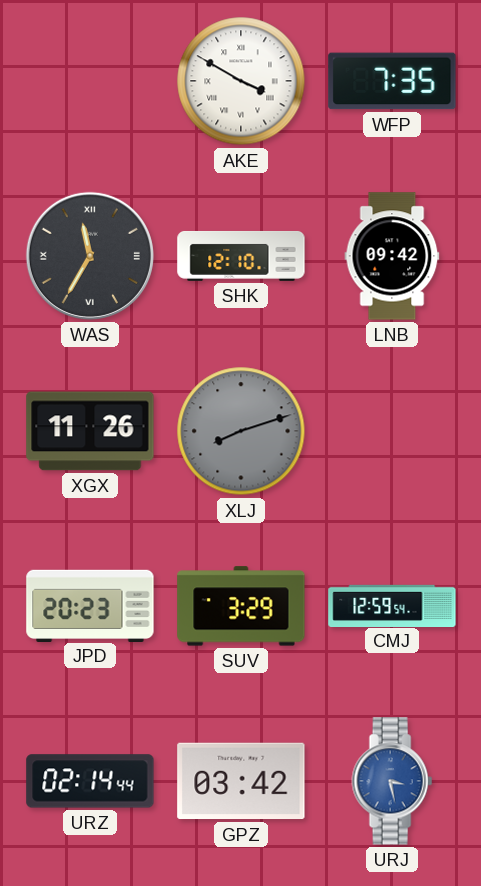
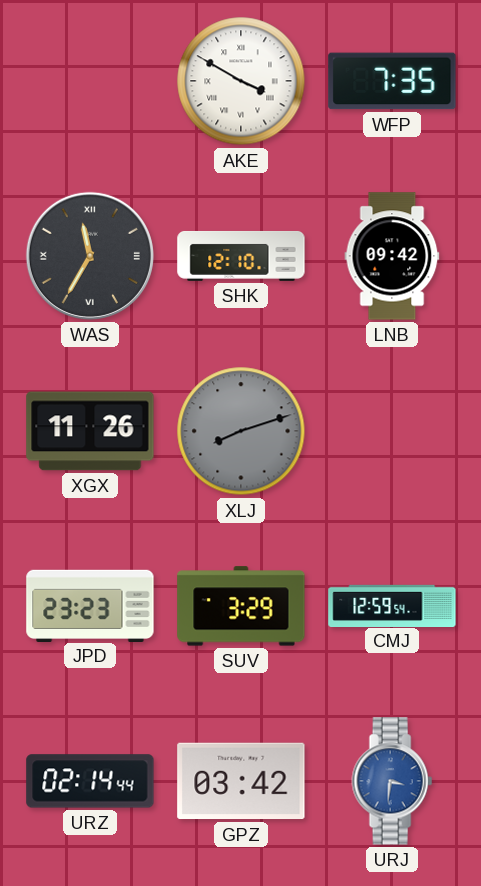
JPD: 20:23 -> 23:23 (90, 605)
URJ: 3:28 -> 3:31 (392, 781)
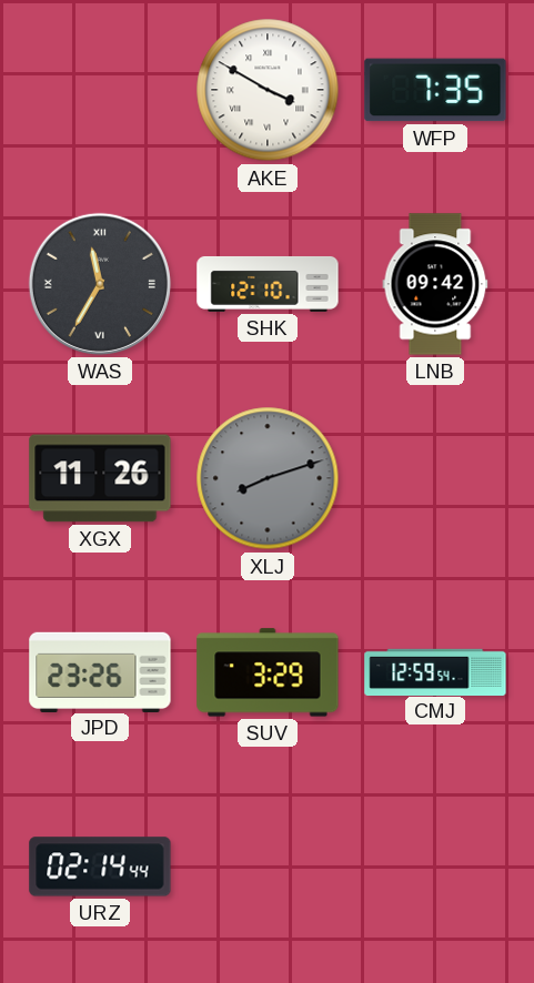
JPD: 23:23 -> 23:26 (100, 671)
GPZ: 03:42 -> none (241, 781)
URJ: 3:31 -> none (392, 781)
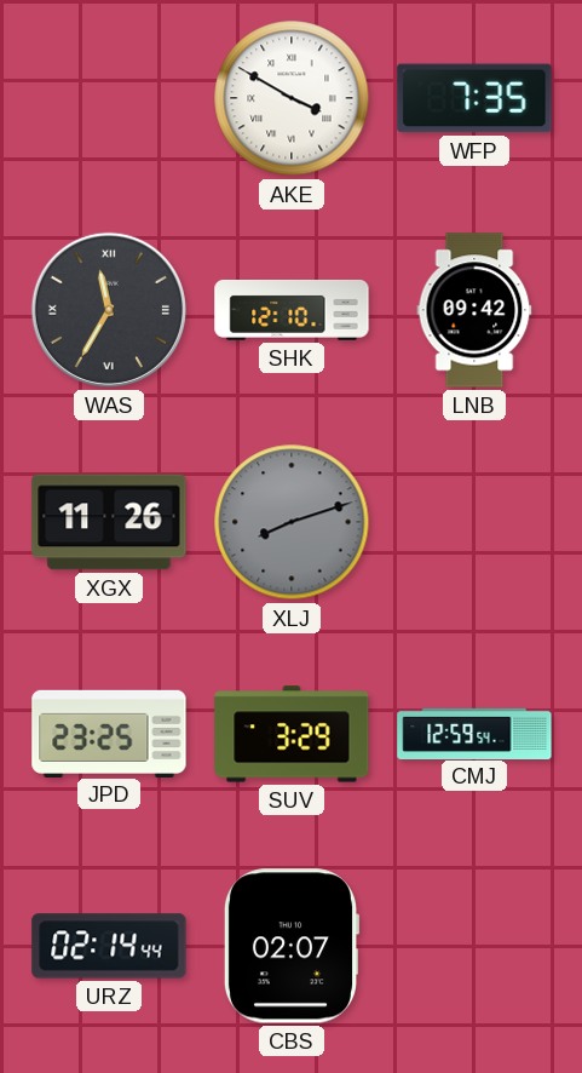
JPD: 23:26 -> 23:25 (109, 733)
CBS: none -> 02:07 (290, 946)
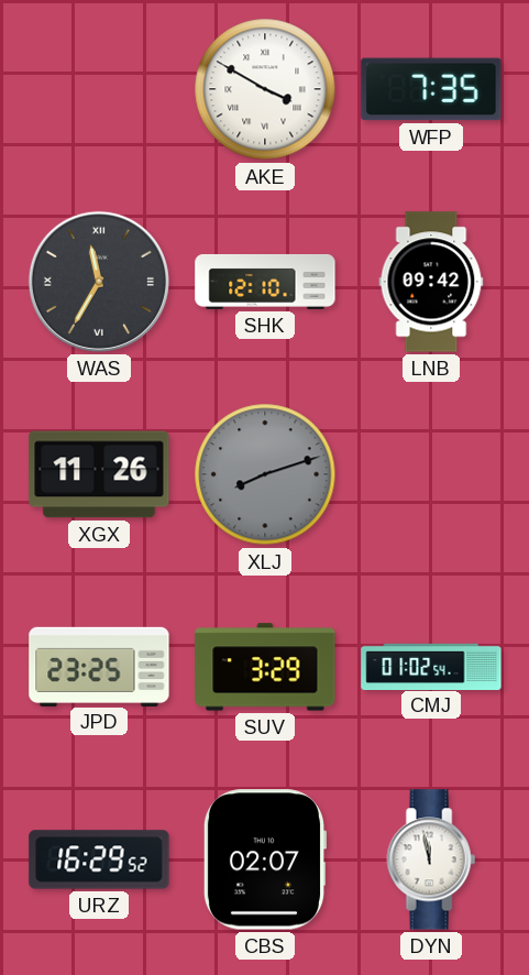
CMJ: 12:59 -> 01:02 (431, 666)
URZ: 02:14 -> 16:29 (99, 859)
DYN: none -> 11:58 (431, 859)
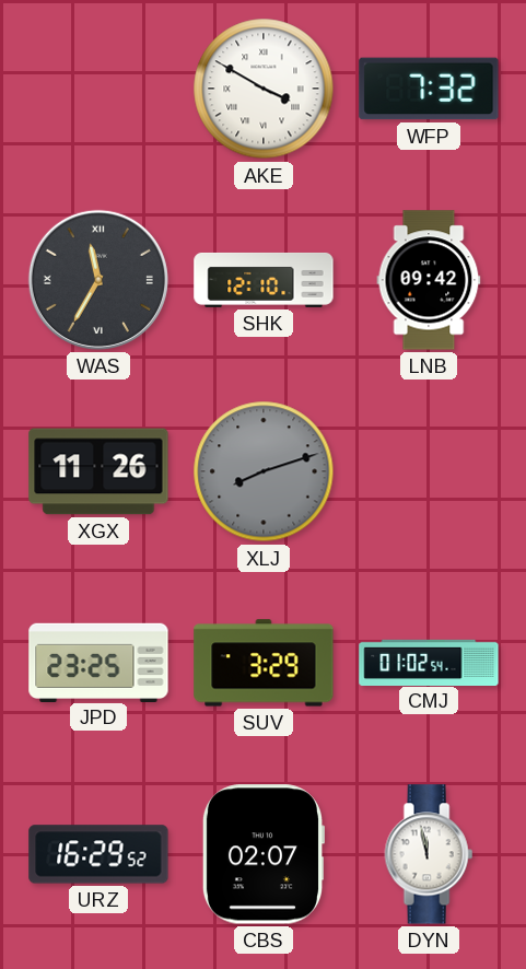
WFP: 7:35 -> 7:32 (429, 89)
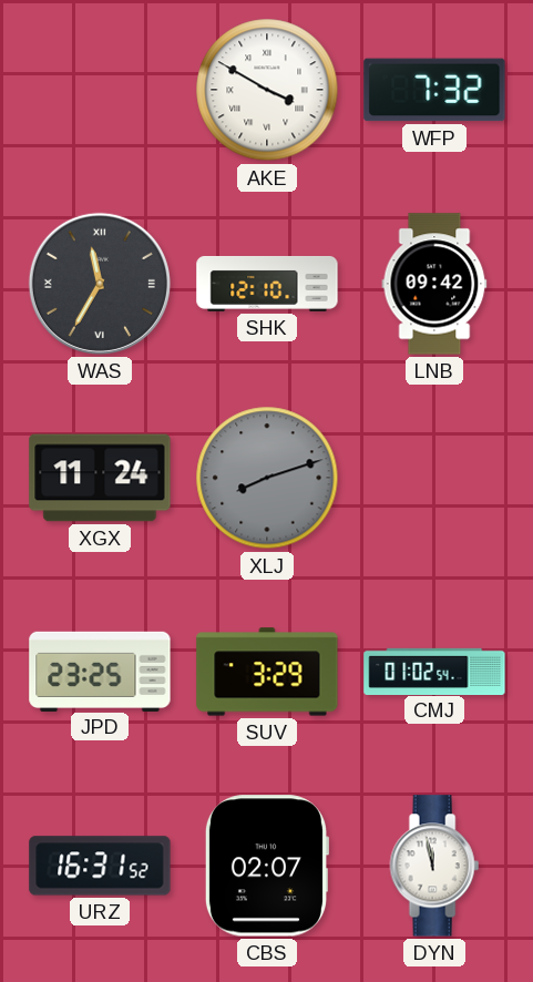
XGX: 11:26 -> 11:24 (100, 478)
URZ: 16:29 -> 16:31 (100, 866)
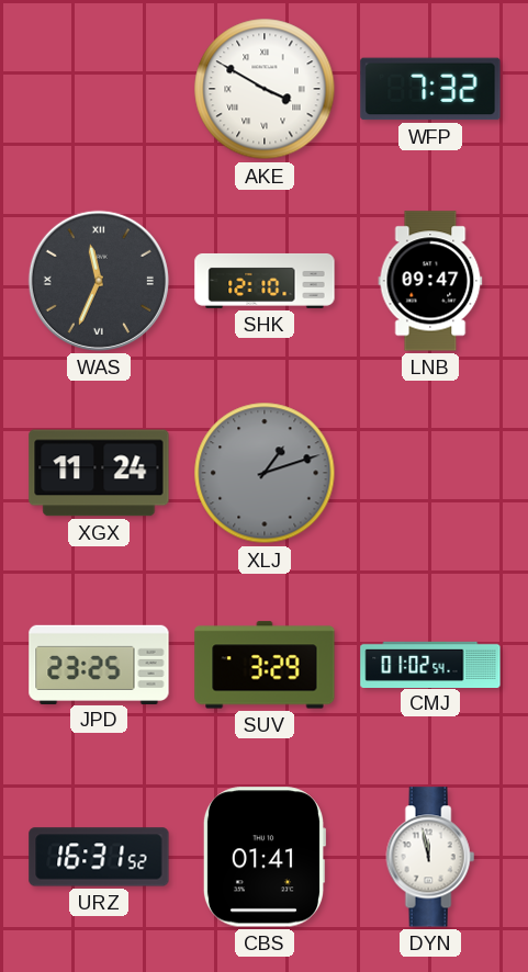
WAS: 11:35 -> 11:34 (99, 281)
LNB: 09:42 -> 09:47 (430, 281)
XLJ: 8:12 -> 1:12 (265, 473)
CBS: 02:07 -> 01:41 (263, 857)
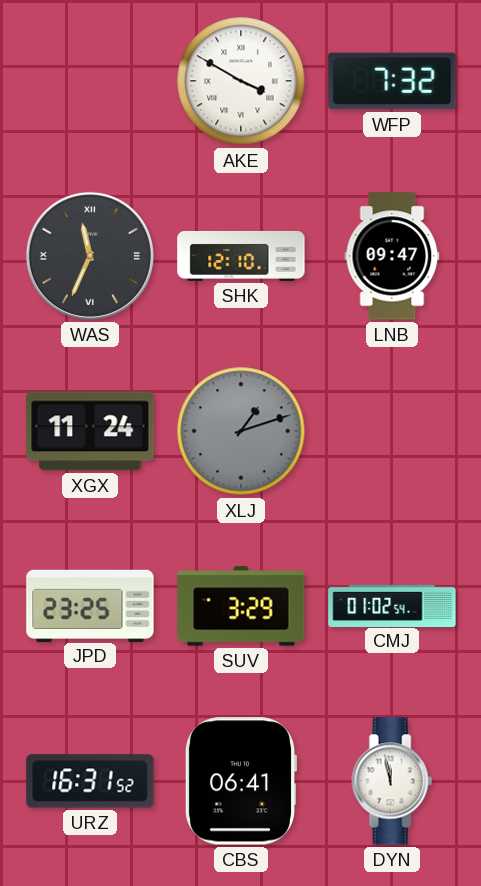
CBS: 01:41 -> 06:41 (240, 781)
